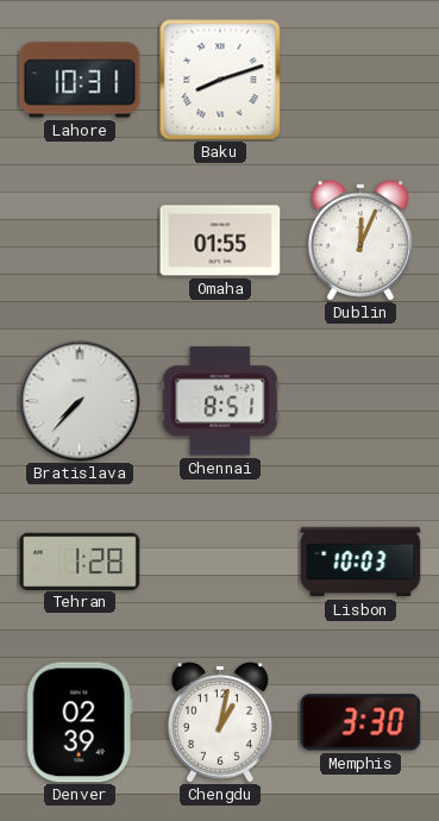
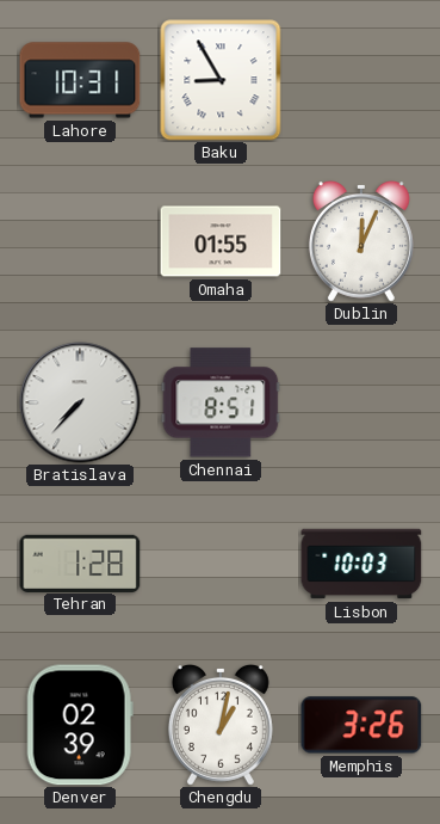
Baku: 8:12 -> 8:55 (221, 80)
Memphis: 3:30 -> 3:26 (361, 725)
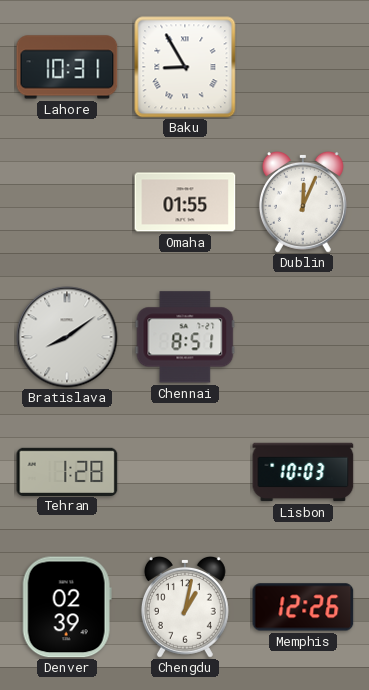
Bratislava: 7:37 -> 8:09 (67, 337)
Memphis: 3:26 -> 12:26 (303, 607)
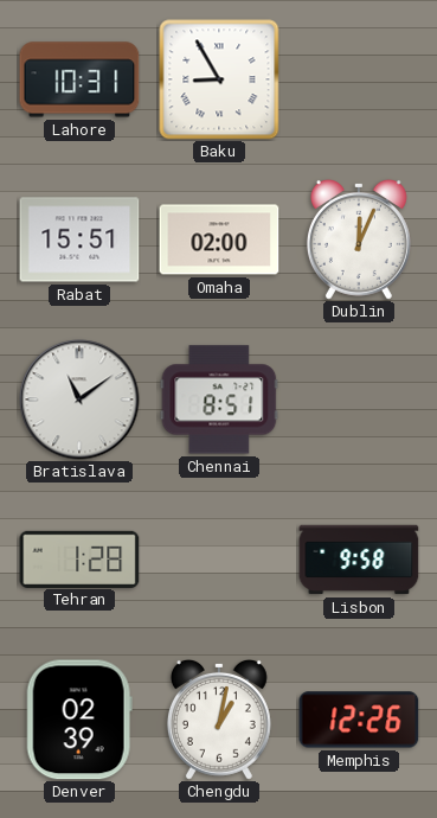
Rabat: none -> 15:51 (79, 239)
Omaha: 01:55 -> 02:00 (219, 239)
Bratislava: 8:09 -> 11:09 (79, 400)
Lisbon: 10:03 -> 9:58 (359, 560)
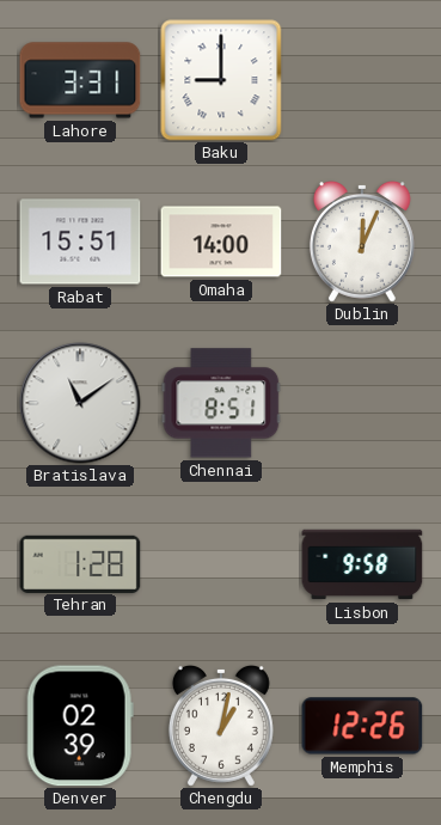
Lahore: 10:31 -> 3:31 (80, 80)
Baku: 8:55 -> 9:00 (221, 80)
Omaha: 02:00 -> 14:00 (221, 242)
